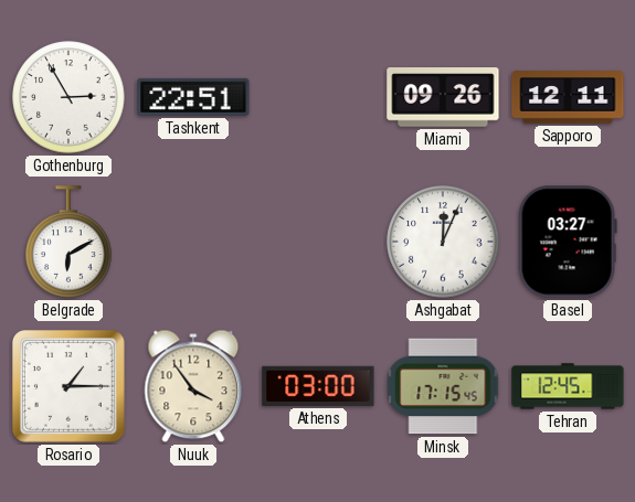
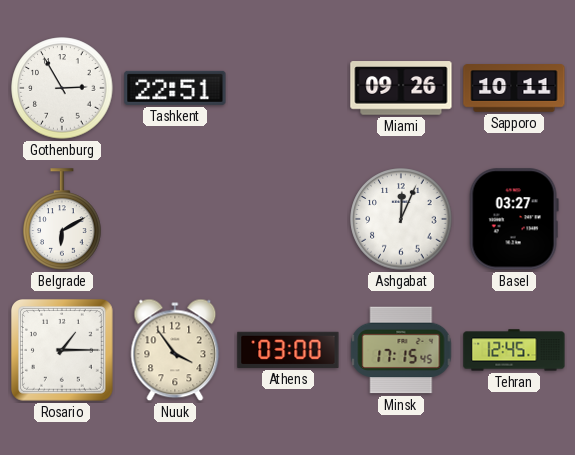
Sapporo: 12:11 -> 10:11 (514, 88)
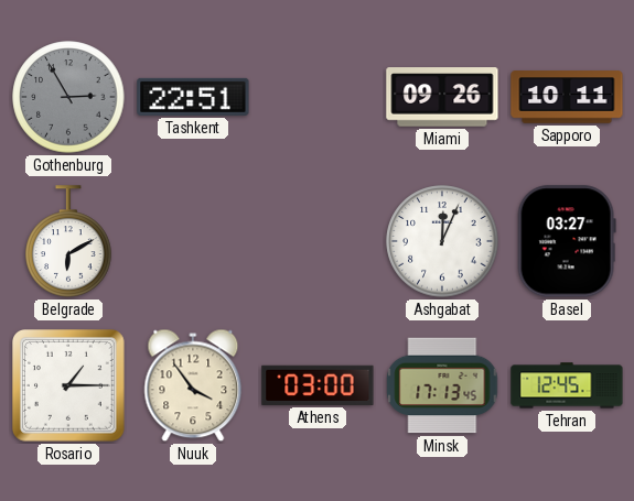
Gothenburg dial: white -> grey (68, 97)
Minsk: 17:15 -> 17:13 (442, 385)
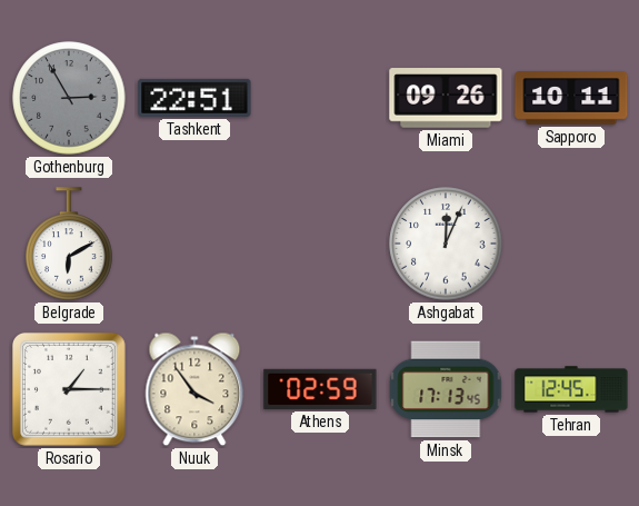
Basel: 03:27 -> none (567, 241)
Athens: 03:00 -> 02:59 (320, 389)
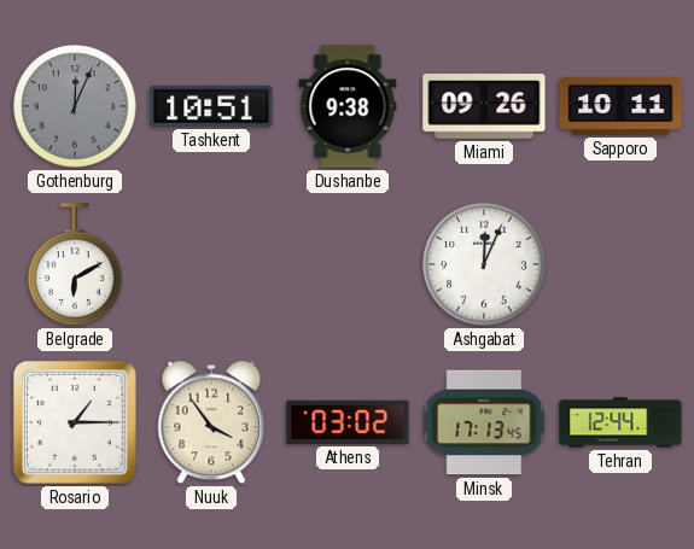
Gothenburg: 2:55 -> 12:04 (75, 106)
Tashkent: 22:51 -> 10:51 (211, 106)
Dushanbe: none -> 9:38 (348, 106)
Athens: 02:59 -> 03:02 (348, 422)
Tehran: 12:45 -> 12:44 (620, 422)
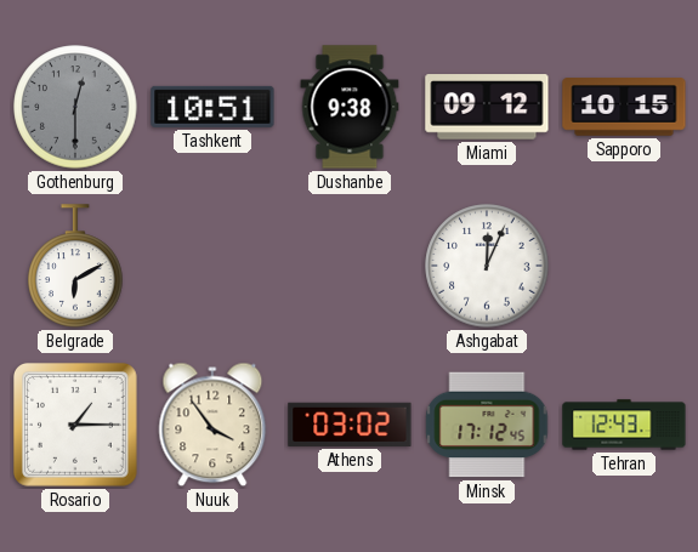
Gothenburg: 12:04 -> 12:30 (75, 107)
Miami: 09:26 -> 09:12 (487, 107)
Sapporo: 10:11 -> 10:15 (624, 107)
Minsk: 17:13 -> 17:12 (487, 425)
Tehran: 12:44 -> 12:43 (624, 425)
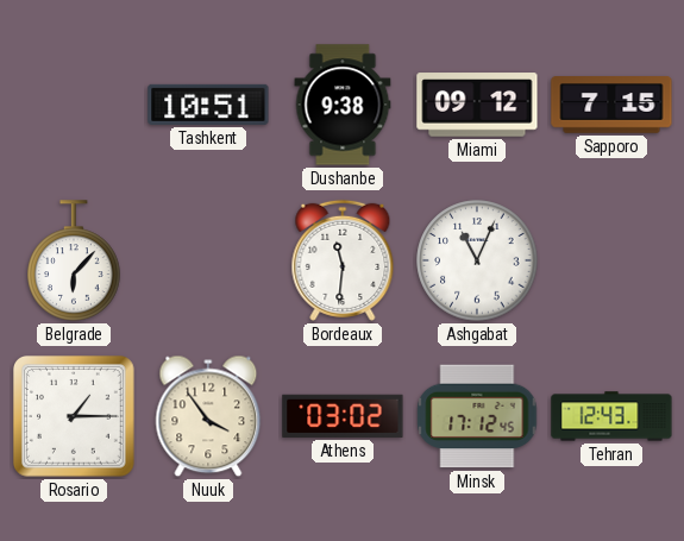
Gothenburg: 12:30 -> none (75, 107)
Sapporo: 10:15 -> 7:15 (611, 105)
Belgrade: 6:10 -> 6:07 (74, 260)
Bordeaux: none -> 11:31 (343, 260)
Ashgabat: 12:04 -> 11:04 (477, 260)
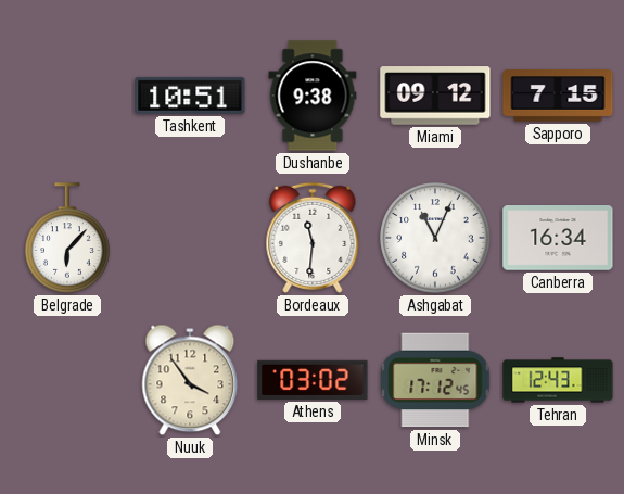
Canberra: none -> 16:34 (558, 239)
Rosario: 1:15 -> none (75, 417)
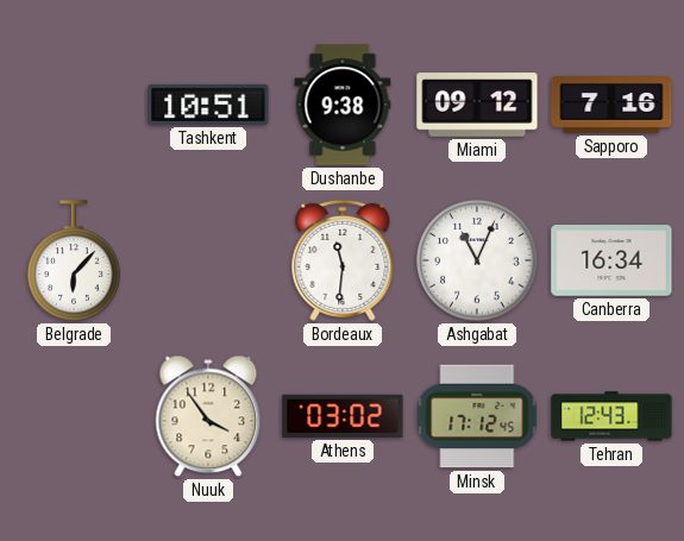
Sapporo: 7:15 -> 7:16 (611, 105)
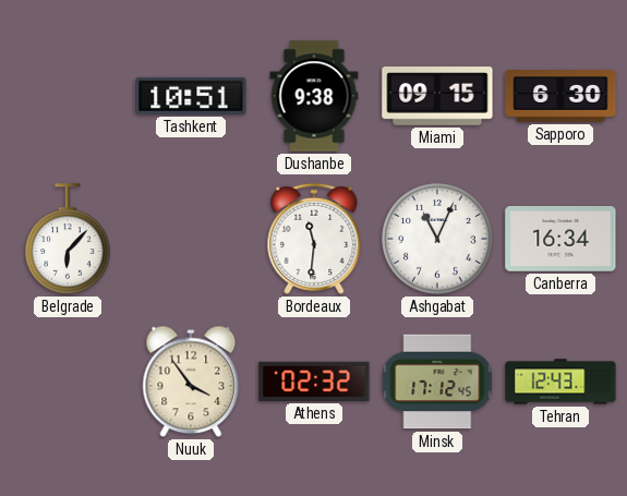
Miami: 09:12 -> 09:15 (437, 96)
Sapporo: 7:16 -> 6:30 (560, 96)
Athens: 03:02 -> 02:32 (314, 382)
